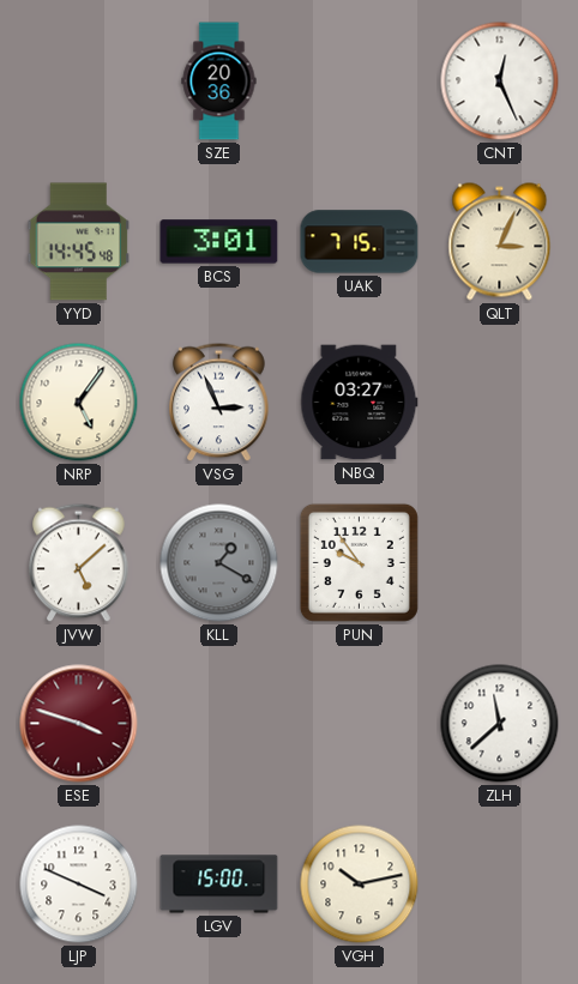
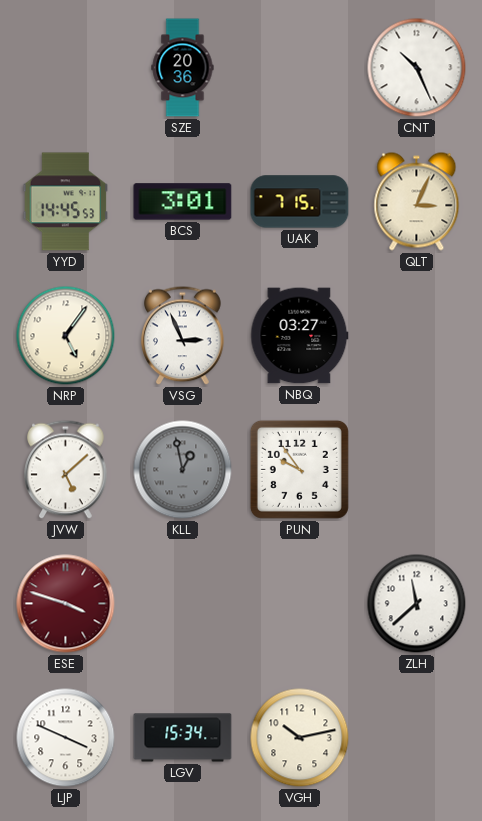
CNT: 12:26 -> 10:26 (417, 68)
YYD: 14:45:48 -> 14:45:53 (66, 202)
KLL: 1:20 -> 12:58 (183, 470)
LGV: 15:00 -> 15:34 (183, 738)
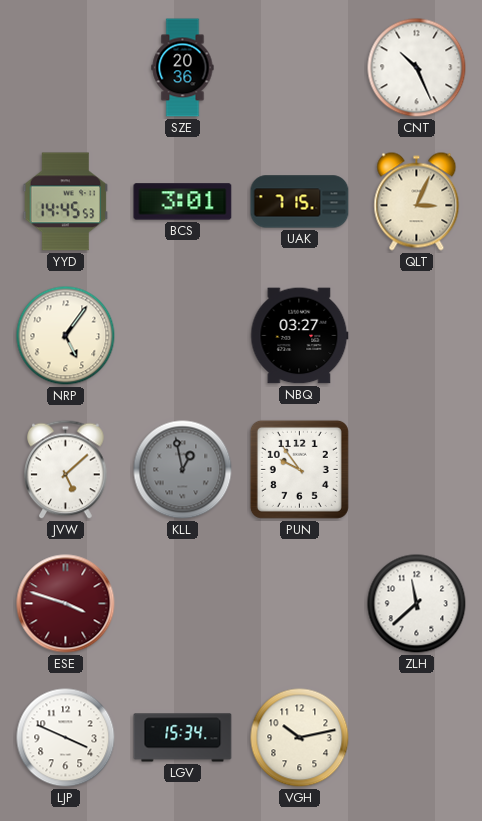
VSG: 2:56 -> none (183, 336)
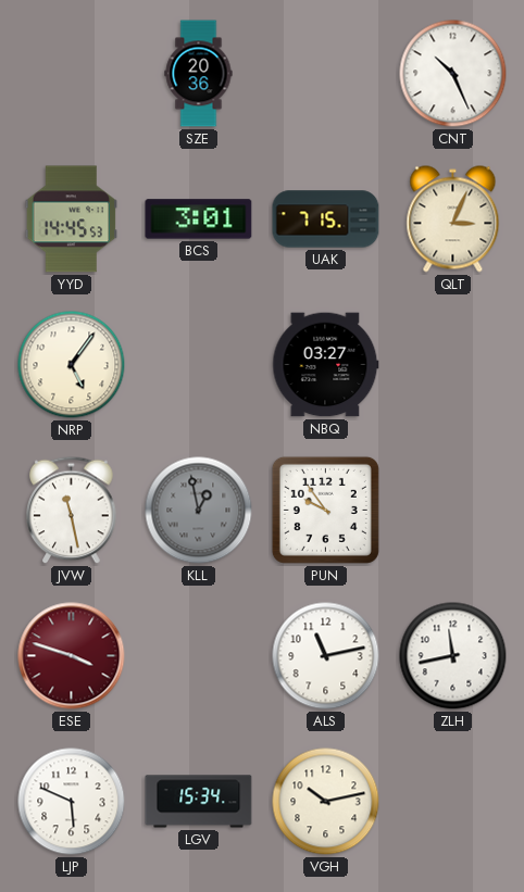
JVW: 5:08 -> 11:28 (72, 511)
ALS: none -> 11:13 (326, 656)
ZLH: 11:38 -> 11:43 (453, 656)
LJP: 3:49 -> 5:49 (72, 802)
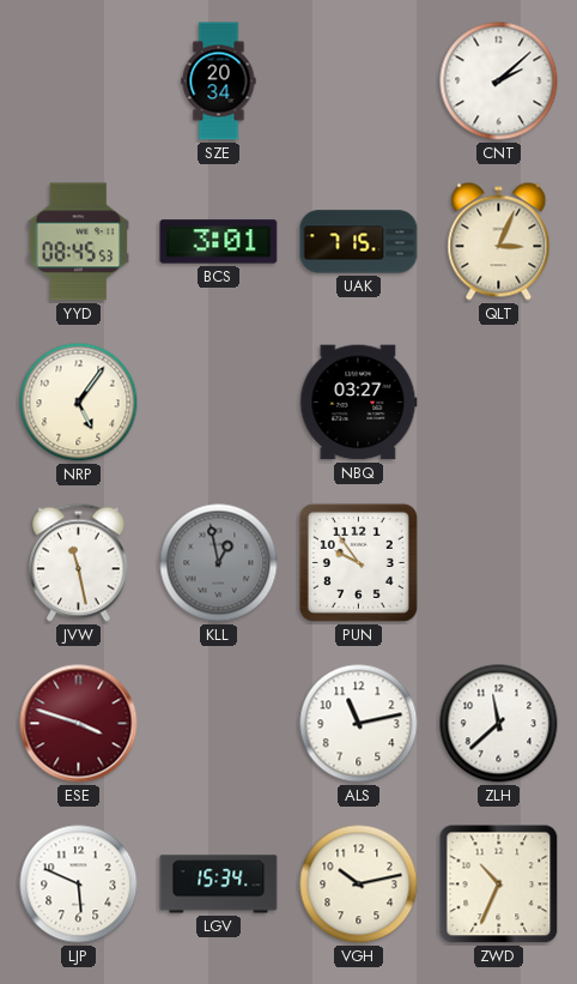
SZE: 20:36 -> 20:34 (219, 82)
CNT: 10:26 -> 2:08 (499, 82)
YYD: 14:45 -> 08:45 (79, 242)
ZLH: 11:43 -> 11:38 (499, 724)
ZWD: none -> 10:34 (499, 885)
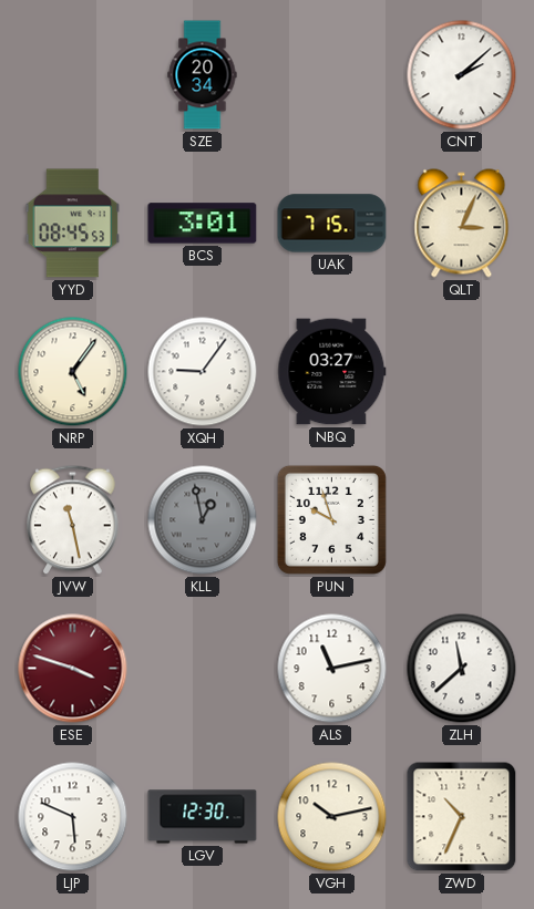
XQH: none -> 9:06 (203, 372)
PUN: 9:54 -> 9:57 (331, 519)
LGV: 15:34 -> 12:30 (203, 817)
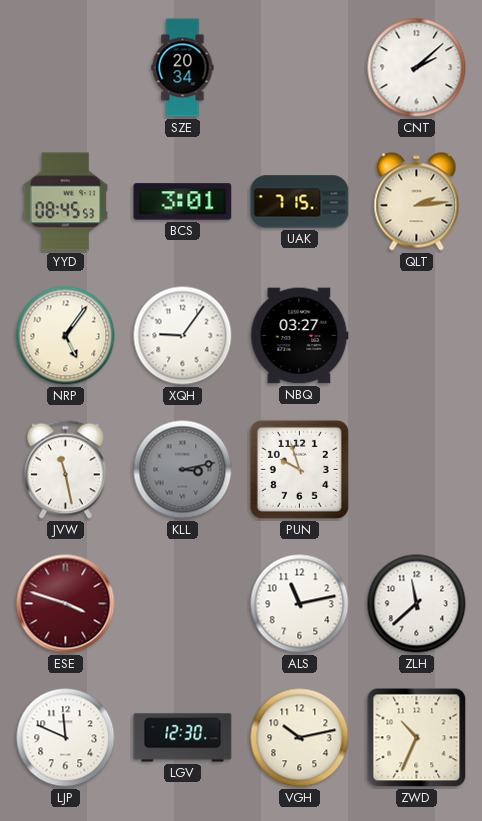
QLT: 3:04 -> 2:14 (417, 202)
KLL: 12:58 -> 3:13 (183, 470)
LJP: 5:49 -> 11:49 (66, 738)
